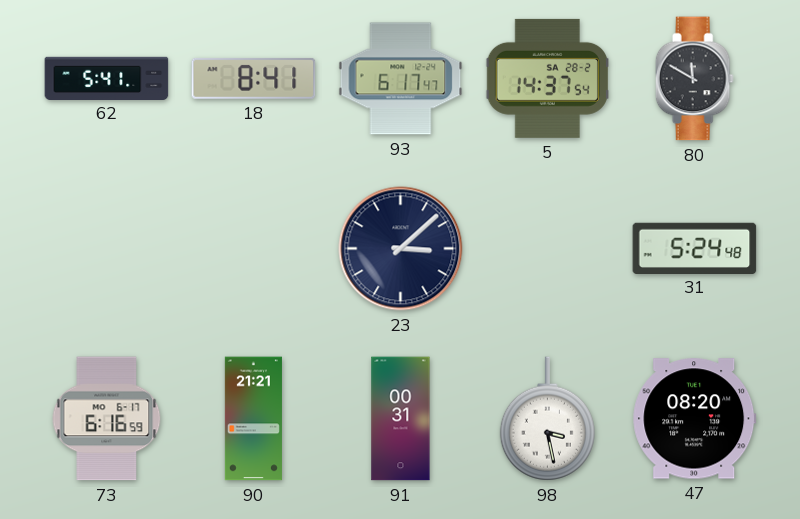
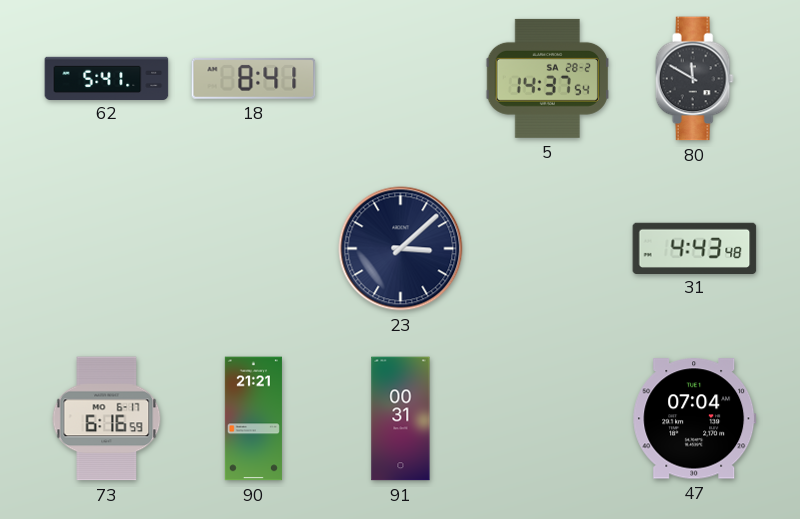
93: 6:17 -> none (401, 79)
31: 5:24 -> 4:43 (695, 248)
98: 3:28 -> none (547, 419)
47: 08:20 -> 07:04 (695, 419)
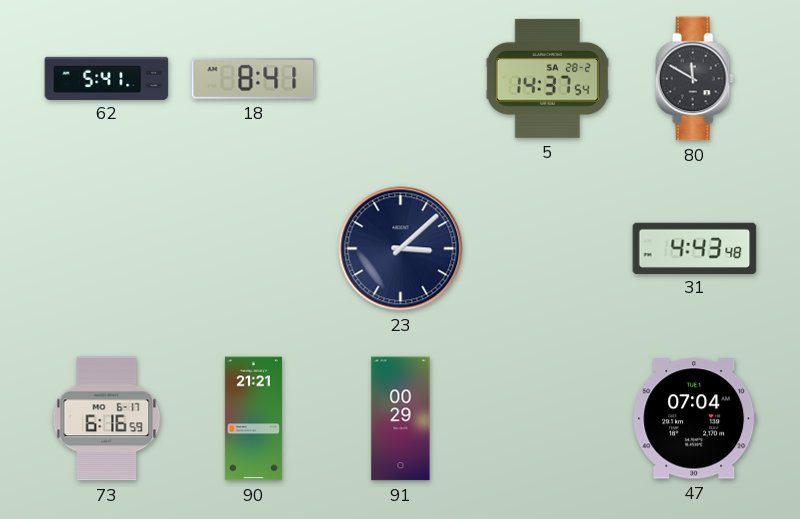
91: 00:31 -> 00:29 (401, 419)
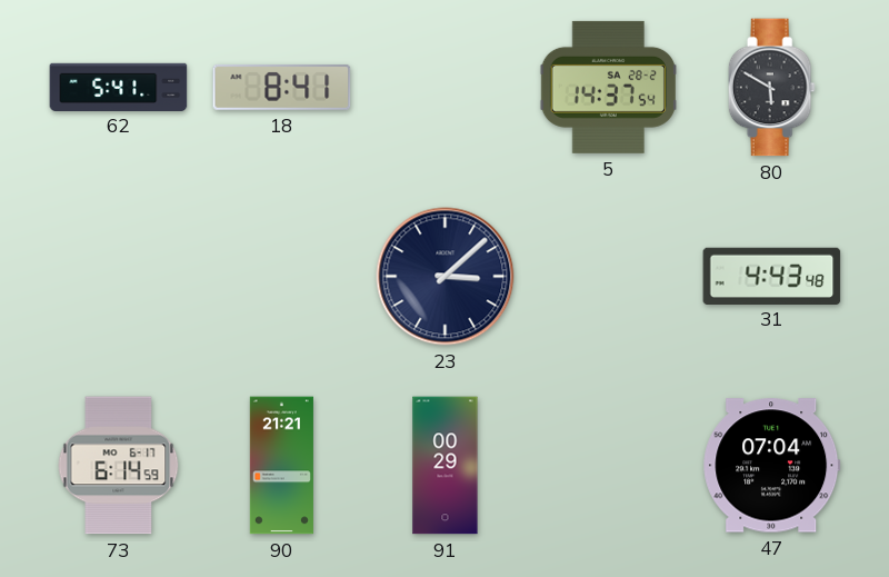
80: 11:50 -> 5:50 (771, 88)
73: 6:16 -> 6:14 (119, 466)
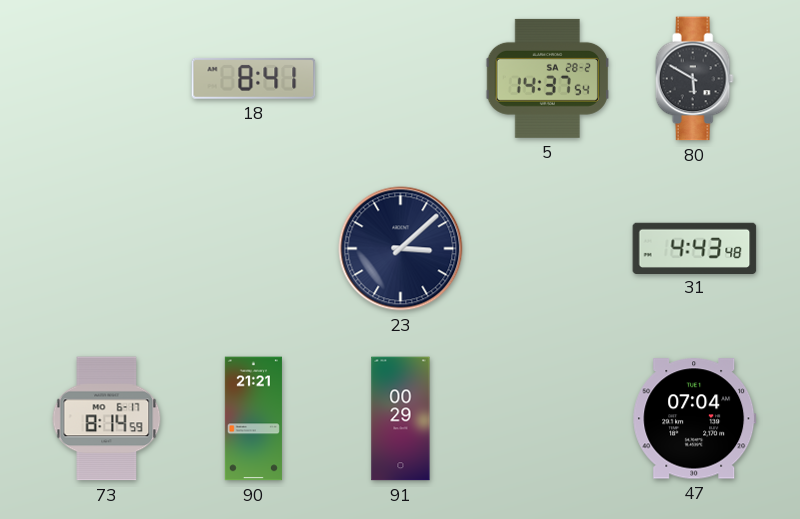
62: 5:41 -> none (119, 87)
73: 6:14 -> 8:14 (107, 419)
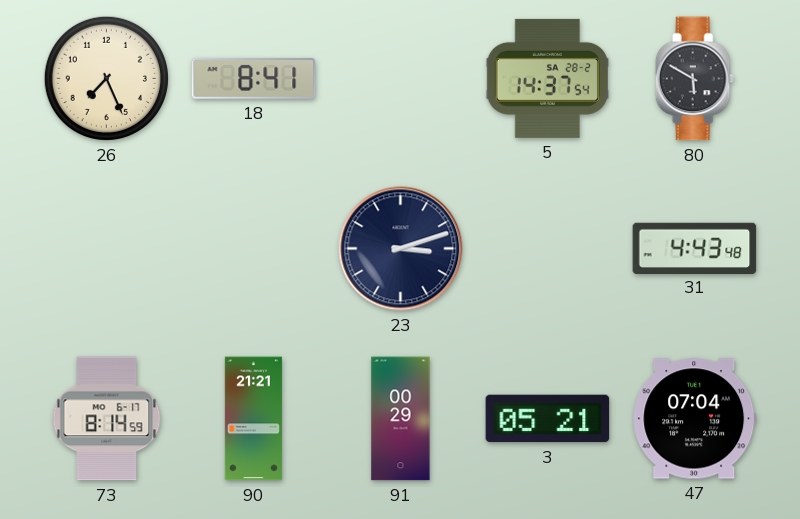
26: none -> 7:26 (106, 78)
23: 3:08 -> 3:12 (401, 249)
3: none -> 05:21 (548, 419)
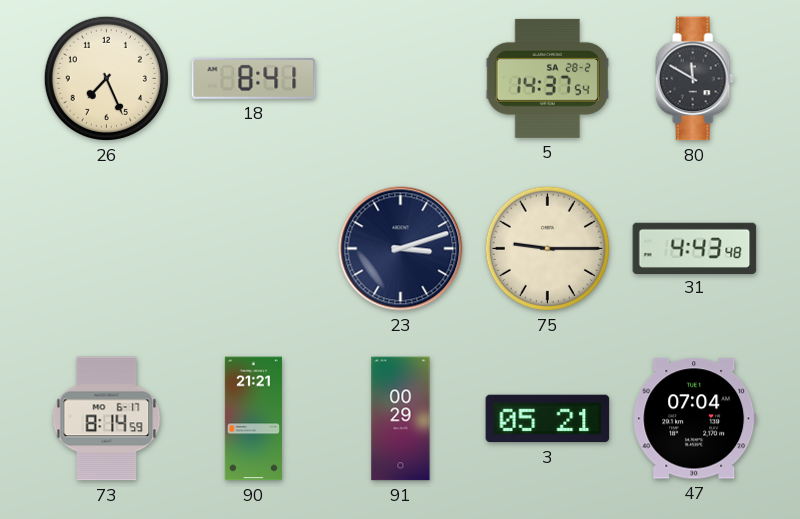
80: 5:50 -> 11:50 (694, 79)
75: none -> 9:15 (547, 248)
